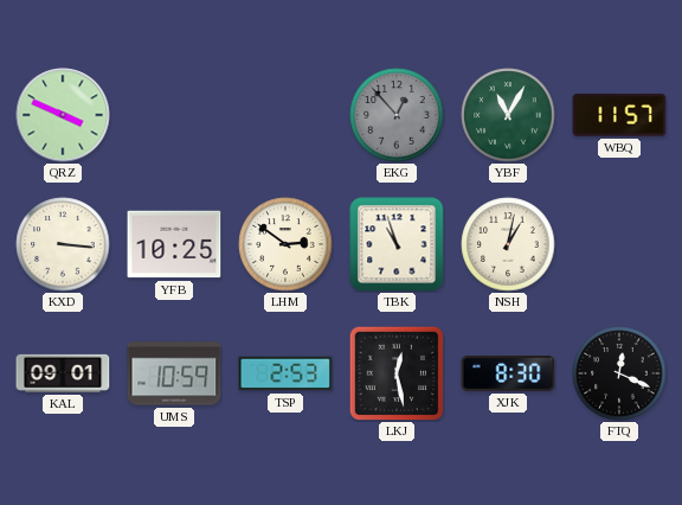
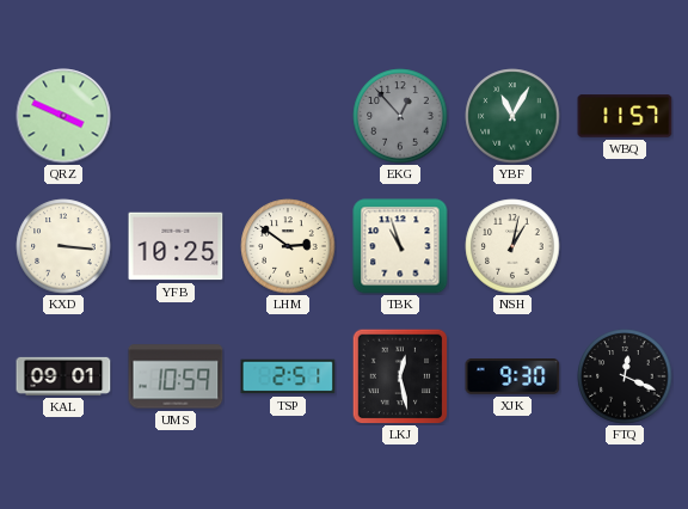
TSP: 2:53 -> 2:51 (288, 376)
XJK: 8:30 -> 9:30 (512, 378)
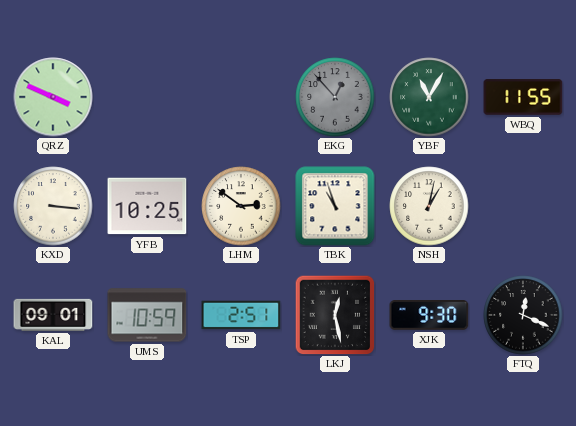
WBQ: 11:57 -> 11:55 (523, 97)
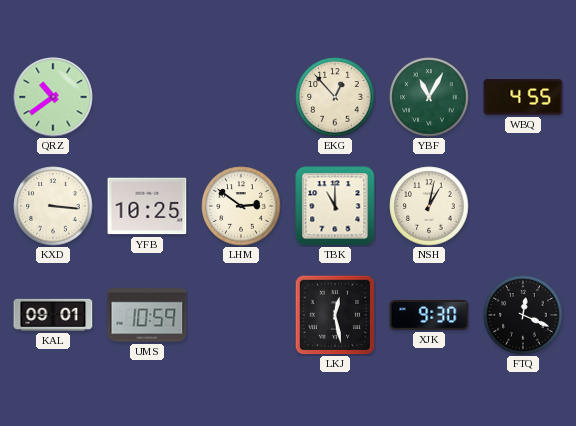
QRZ: 3:49 -> 10:39 (53, 97)
EKG dial: grey -> cream (335, 97)
WBQ: 11:55 -> 4:55 (523, 97)
TBK: 10:57 -> 11:00 (335, 206)
TSP: 2:51 -> none (241, 315)
